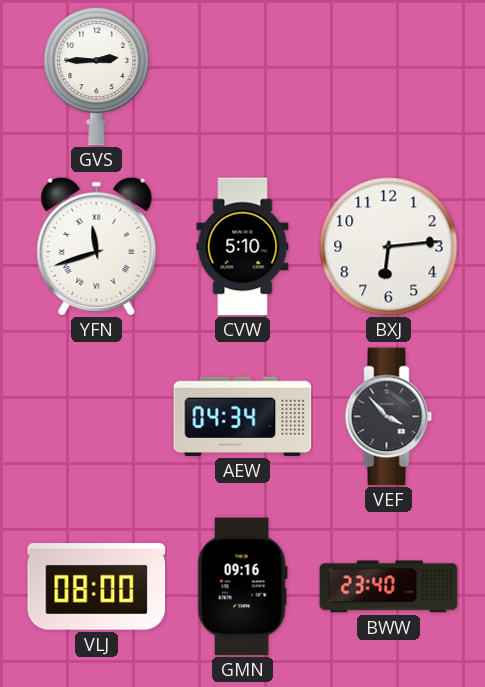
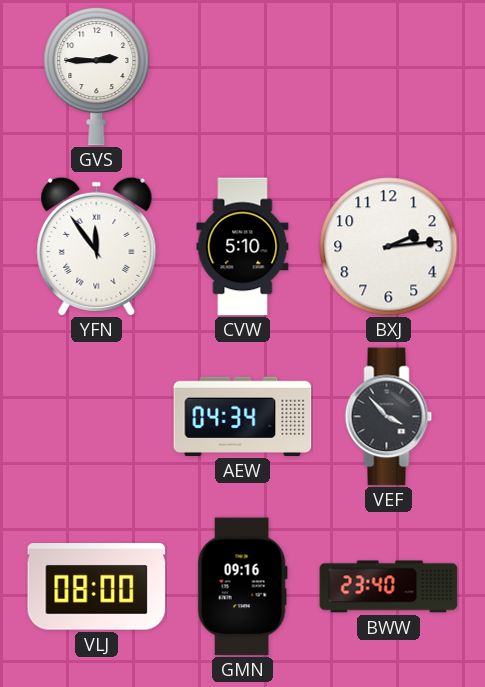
YFN: 11:42 -> 11:54 (97, 246)
BXJ: 6:14 -> 2:14 (389, 247)
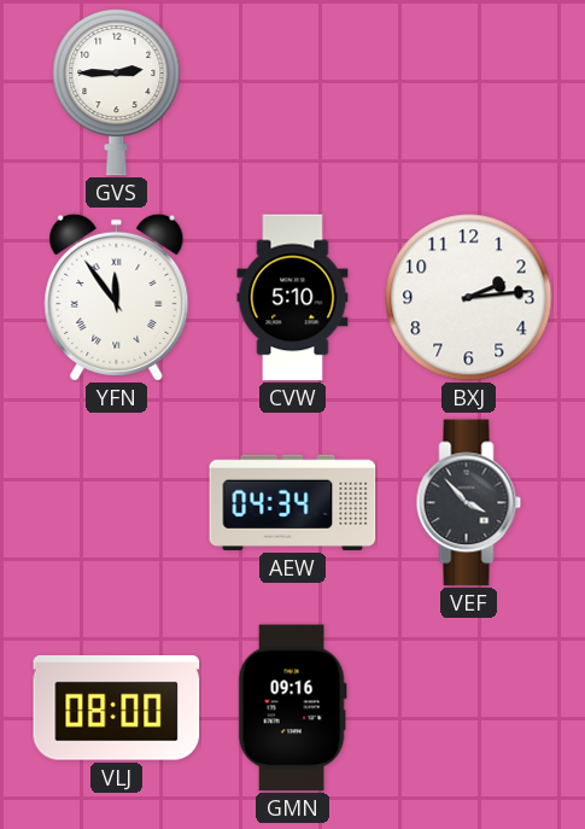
BWW: 23:40 -> none (389, 587)
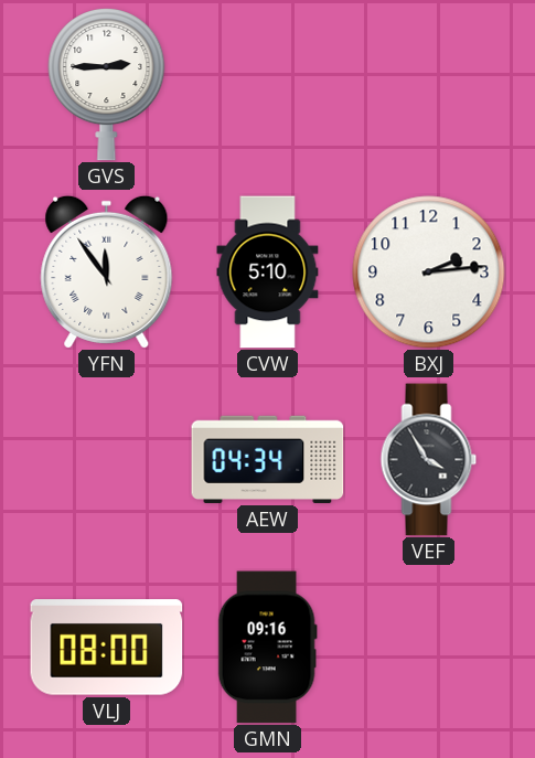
VEF: 3:53 -> 3:55 (429, 460)
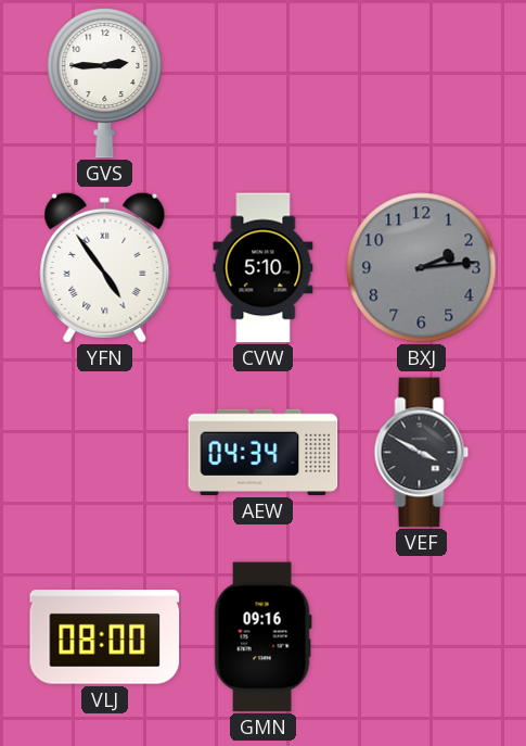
YFN: 11:54 -> 4:54 (105, 267)
BXJ dial: white -> grey (422, 268)
VEF: 3:55 -> 3:50 (422, 453)
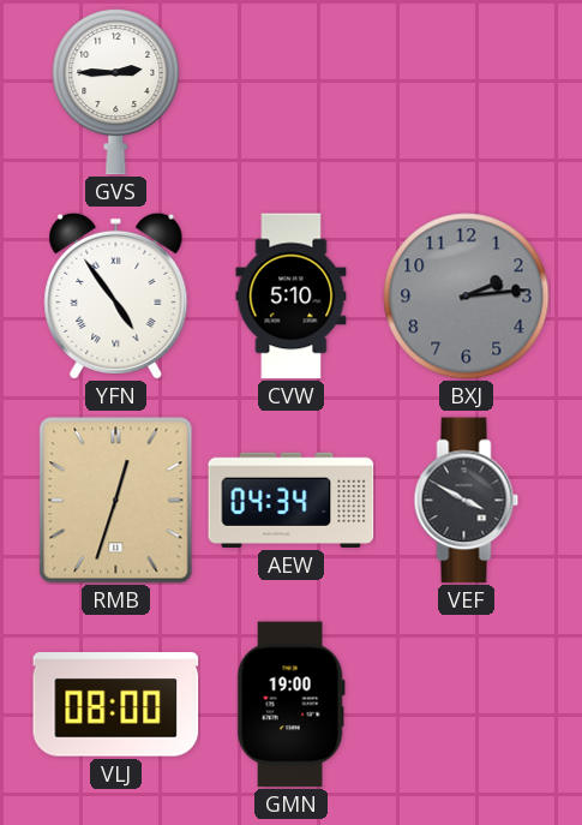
RMB: none -> 12:33 (116, 501)
GMN: 09:16 -> 19:00 (290, 705)
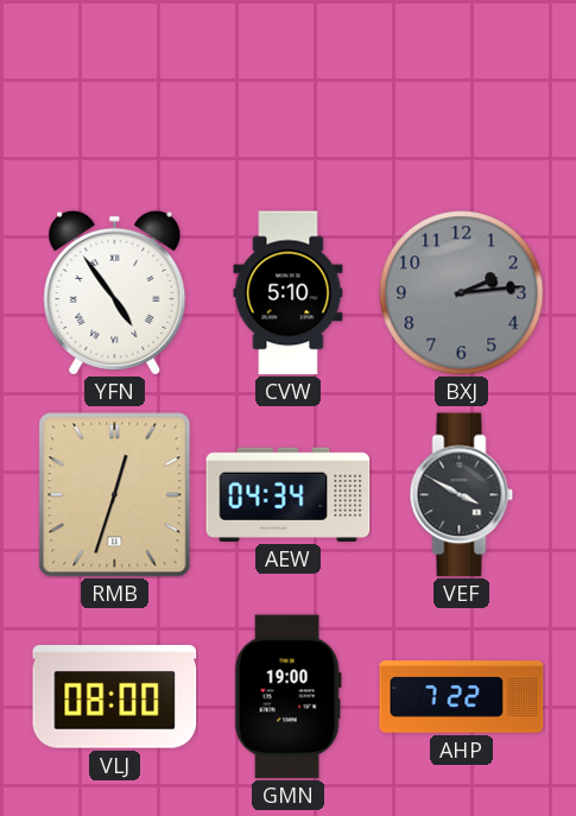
GVS: 2:45 -> none (116, 92)
AHP: none -> 7:22 (462, 697)
